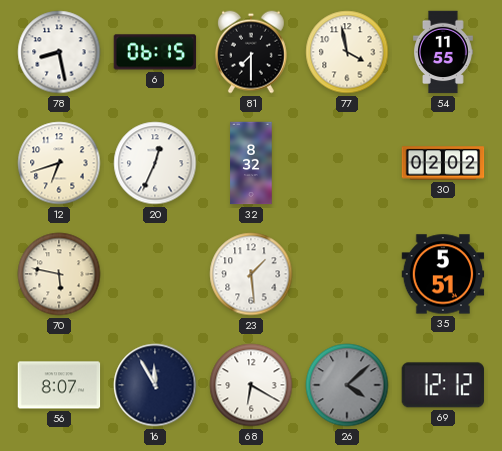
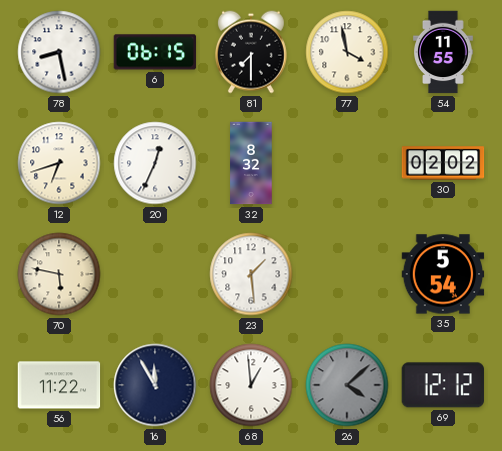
35: 5:51 -> 5:54 (443, 274)
56: 8:07 -> 11:22 (59, 385)
68: 6:20 -> 12:59 (251, 385)
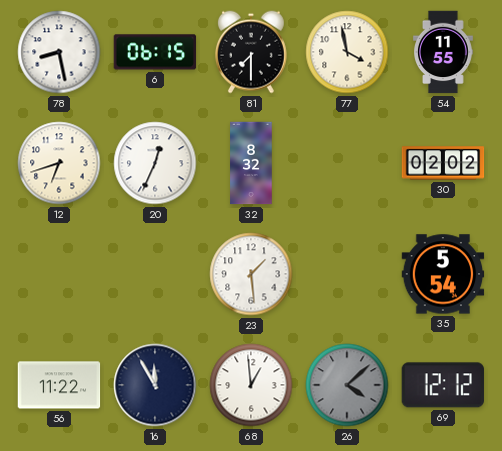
70: 5:47 -> none (59, 274)
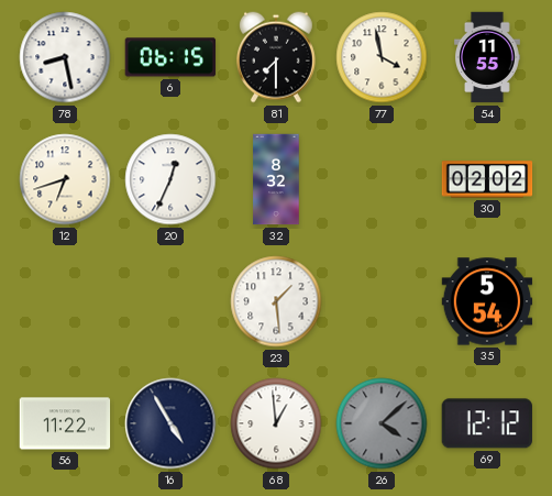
16: 11:55 -> 4:55 (170, 423)
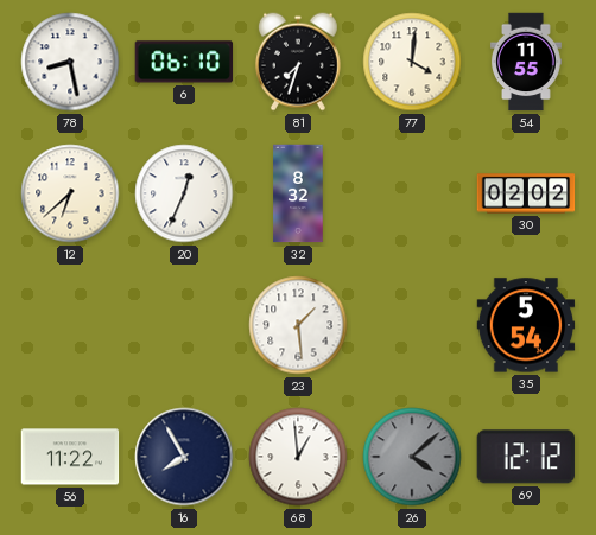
6: 06:15 -> 06:10 (184, 62)
81: 7:30 -> 7:33 (298, 62)
77: 3:58 -> 4:01 (412, 62)
12: 6:42 -> 6:38 (70, 193)
16: 4:55 -> 7:55 (184, 457)
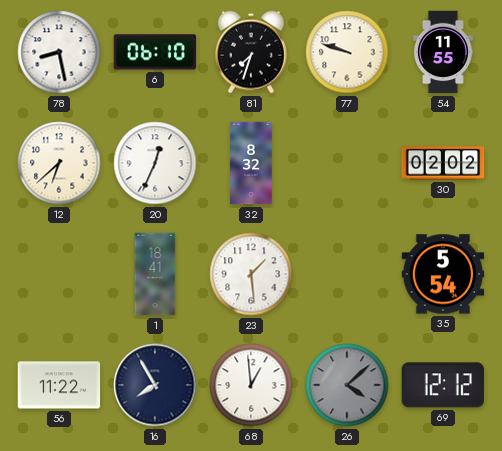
77: 4:01 -> 9:48 (347, 52)
1: none -> 18:41 (155, 274)
